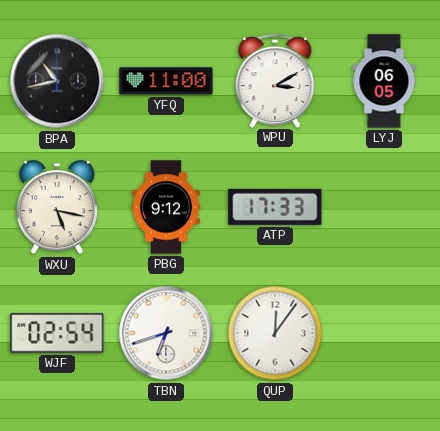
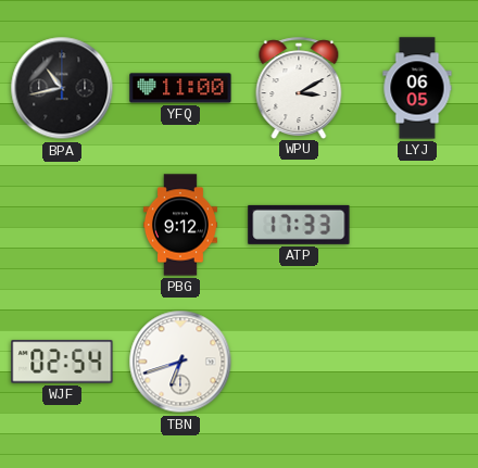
WXU: 5:17 -> none (57, 208)
QUP: 12:06 -> none (275, 333)
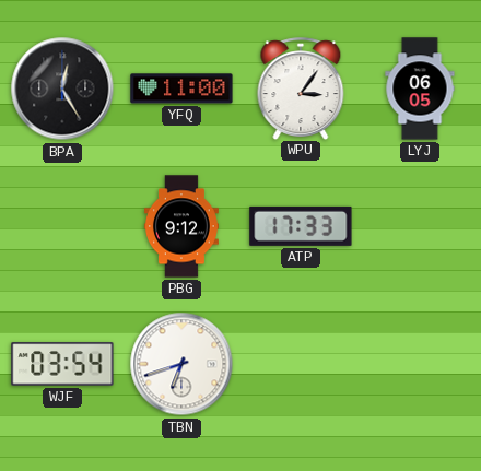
BPA: 10:43 -> 12:25 (62, 89)
WPU: 3:10 -> 3:06 (301, 89)
WJF: 02:54 -> 03:54 (62, 364)
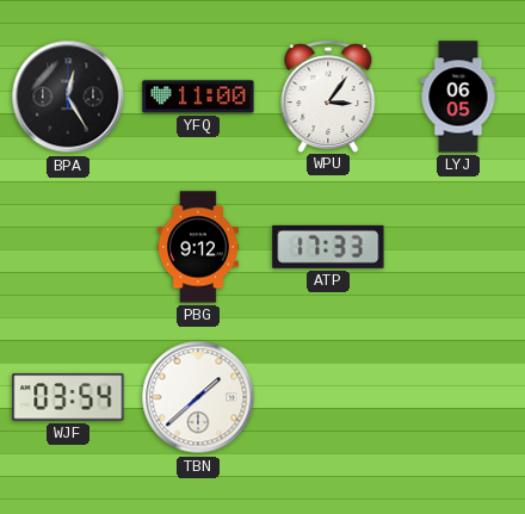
TBN: 6:42 -> 1:38 (198, 397)
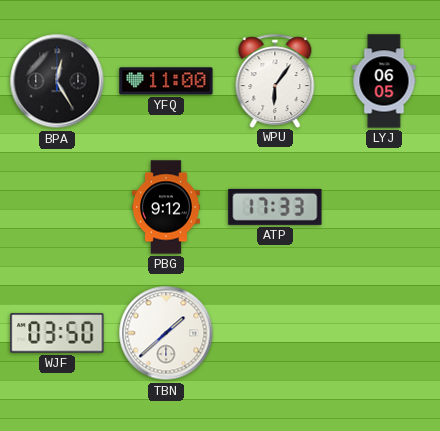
WPU: 3:06 -> 6:06 (275, 81)
WJF: 03:54 -> 03:50 (57, 333)
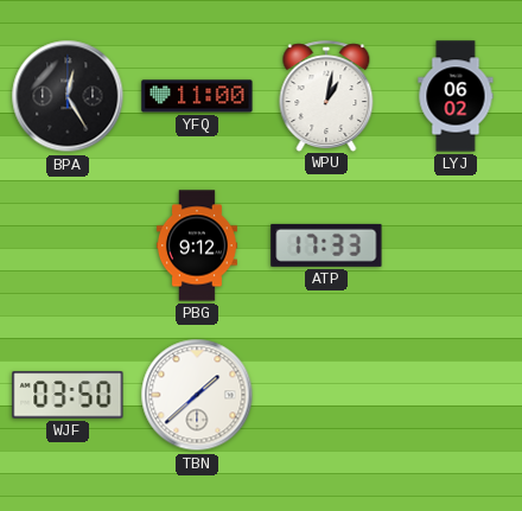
WPU: 6:06 -> 1:02 (326, 96)
LYJ: 06:05 -> 06:02 (456, 96)
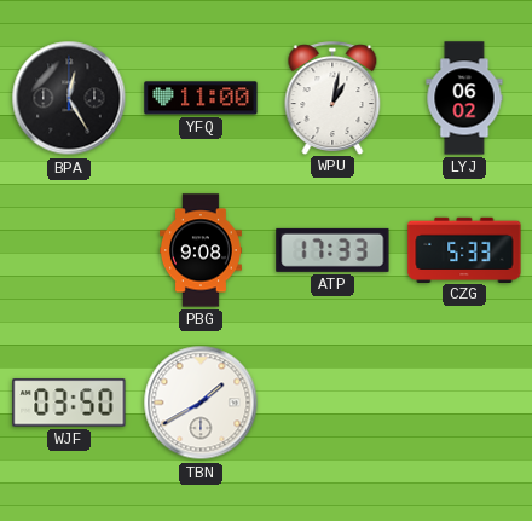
PBG: 9:12 -> 9:08 (201, 250)
CZG: none -> 5:33 (464, 249)
TBN: 1:38 -> 1:40 (201, 403)
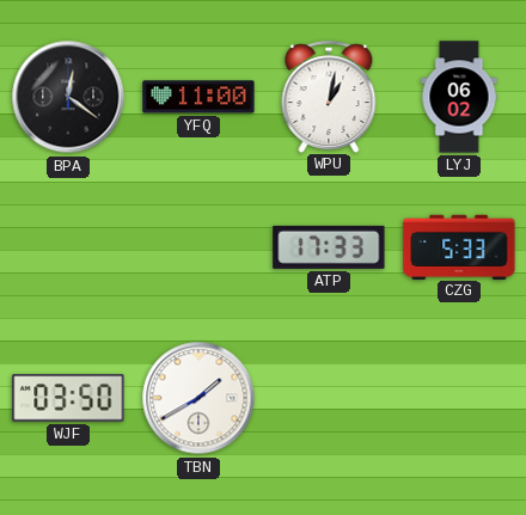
BPA: 12:25 -> 12:21 (68, 97)
PBG: 9:08 -> none (201, 250)
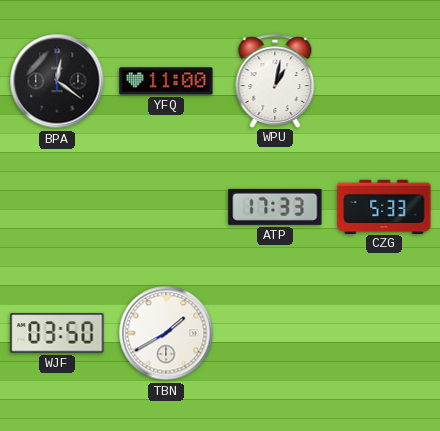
LYJ: 06:02 -> none (459, 97)
